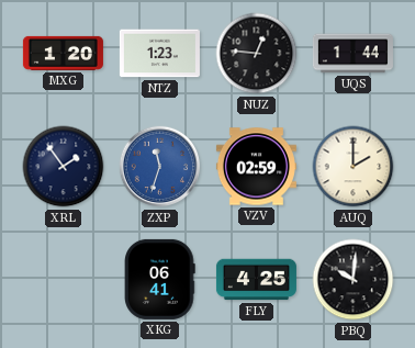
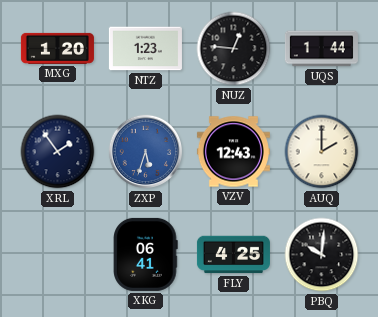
ZXP: 11:33 -> 5:33 (146, 152)
VZV: 02:59 -> 12:43 (233, 152)
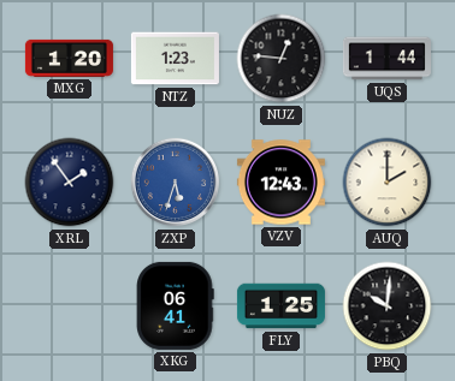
FLY: 4:25 -> 1:25 (280, 306)
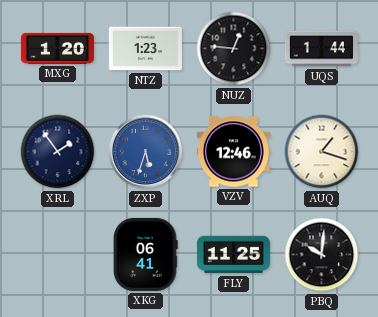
VZV: 12:43 -> 12:46 (233, 152)
AUQ: 2:00 -> 1:18 (322, 152)
FLY: 1:25 -> 11:25 (233, 255)
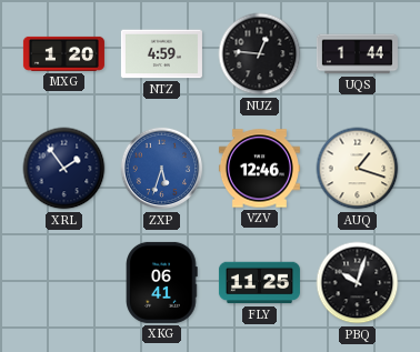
NTZ: 1:23 -> 4:59 (161, 54)
PBQ: 10:01 -> 10:03 (358, 283)
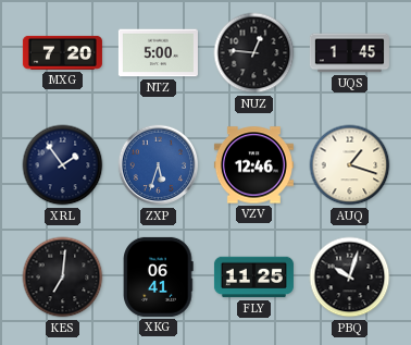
MXG: 1:20 -> 7:20 (62, 52)
NTZ: 4:59 -> 5:00 (158, 53)
UQS: 1:44 -> 1:45 (349, 53)
KES: none -> 7:01 (63, 278)
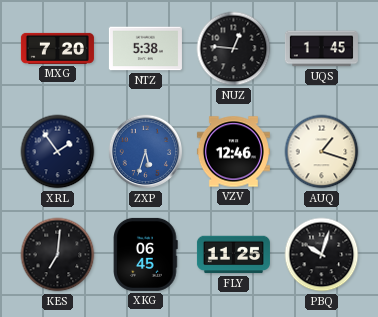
NTZ: 5:00 -> 5:38 (145, 49)
XKG: 06:41 -> 06:45 (146, 254)
